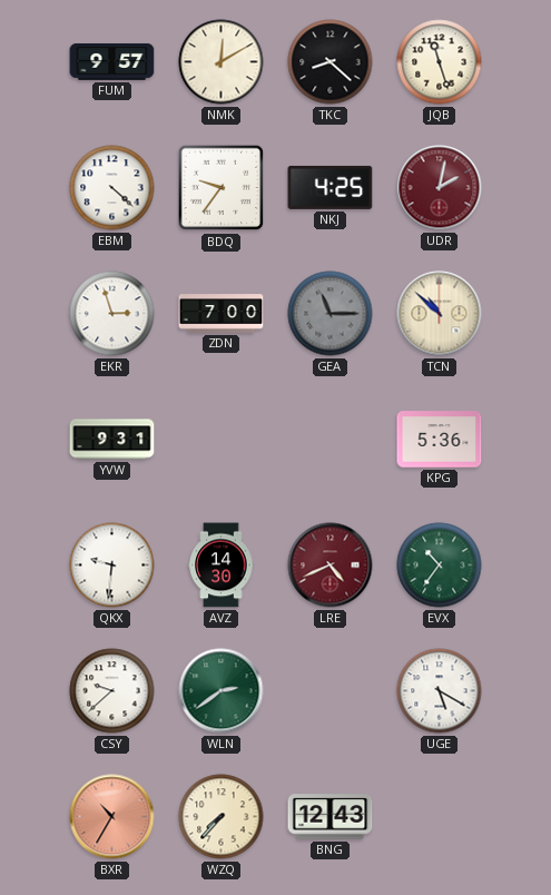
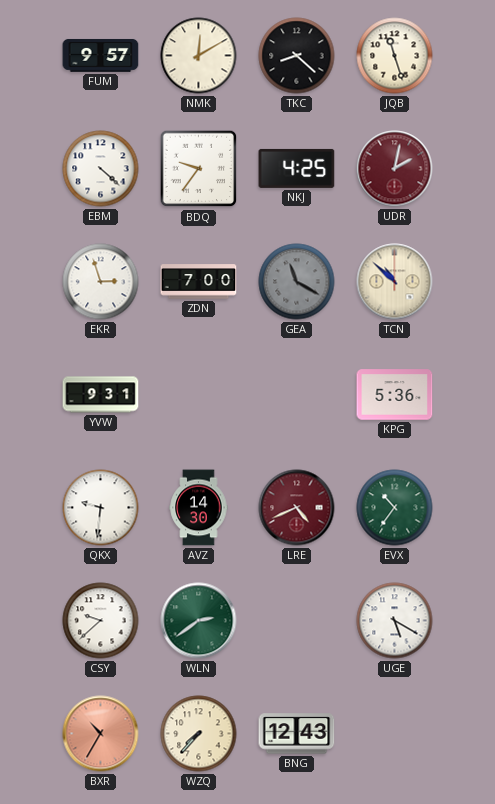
GEA: 11:15 -> 11:20 (297, 282)
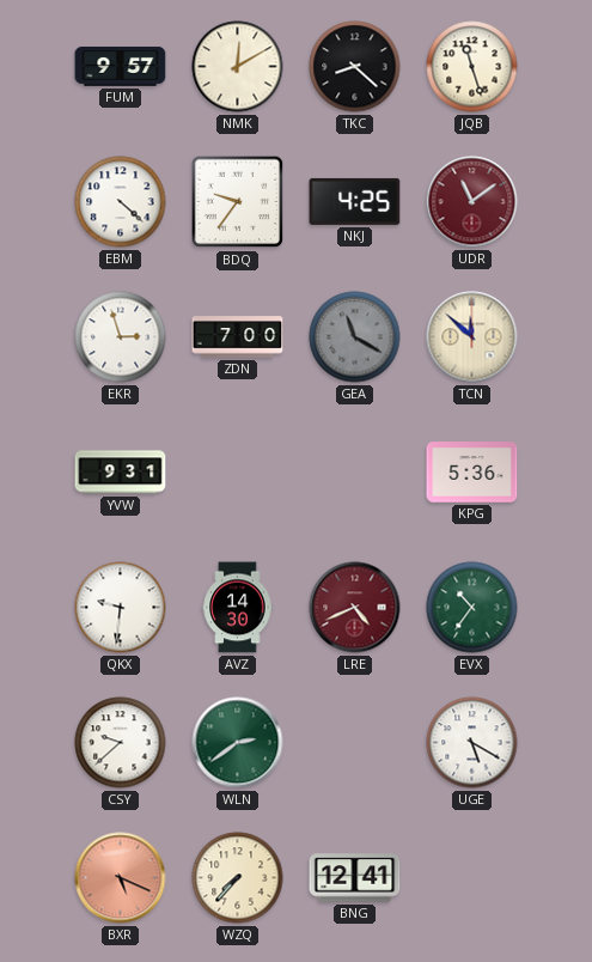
UDR: 2:02 -> 11:09 (472, 202)
TCN: 10:52 -> 11:52 (472, 337)
BXR: 10:35 -> 5:19 (121, 878)
BNG: 12:43 -> 12:41 (355, 878)
